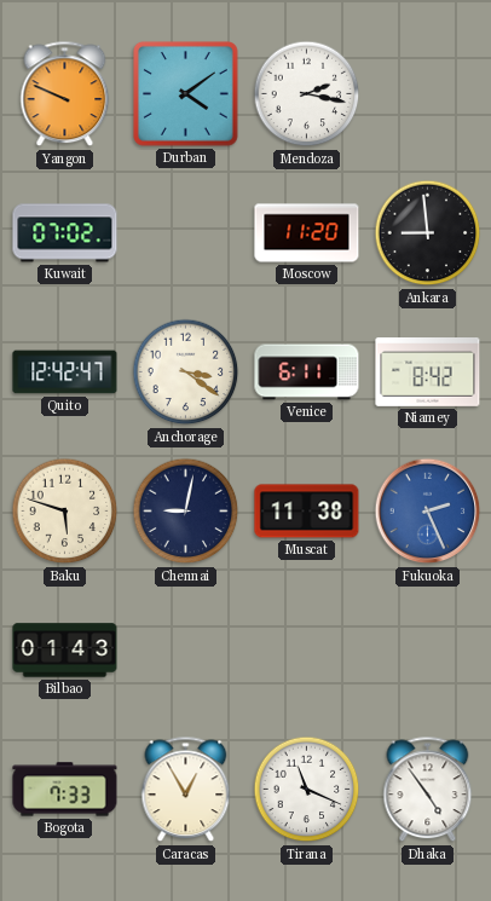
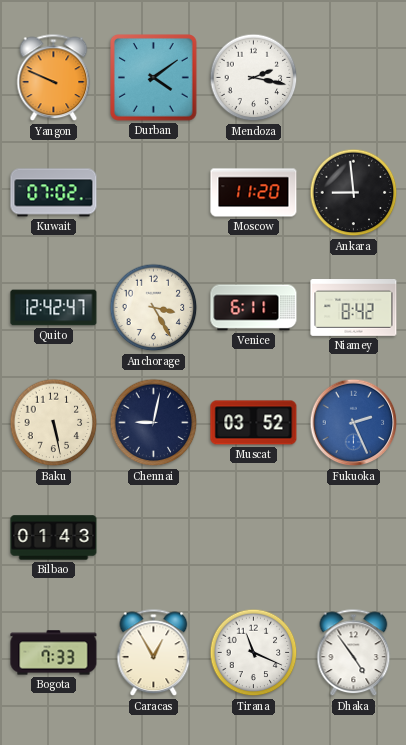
Anchorage: 3:21 -> 3:25 (154, 308)
Baku: 5:48 -> 5:28 (54, 423)
Muscat: 11:38 -> 03:52 (254, 423)
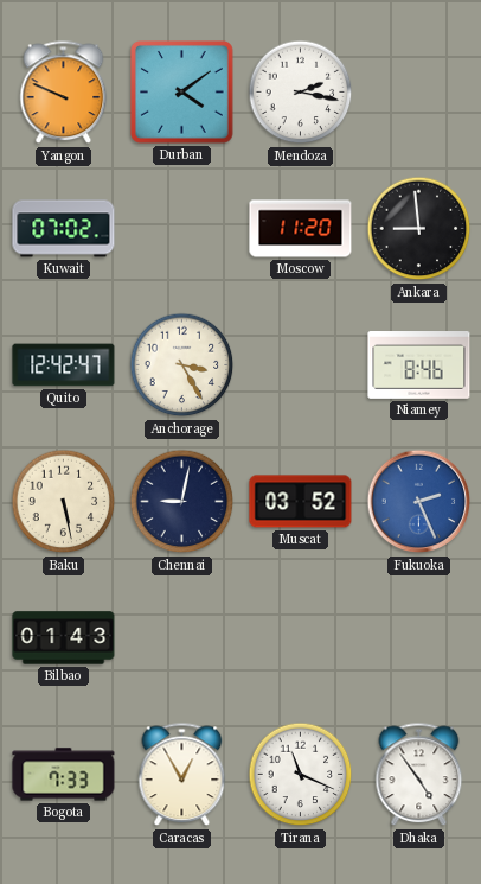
Venice: 6:11 -> none (254, 308)
Niamey: 8:42 -> 8:46 (419, 365)
